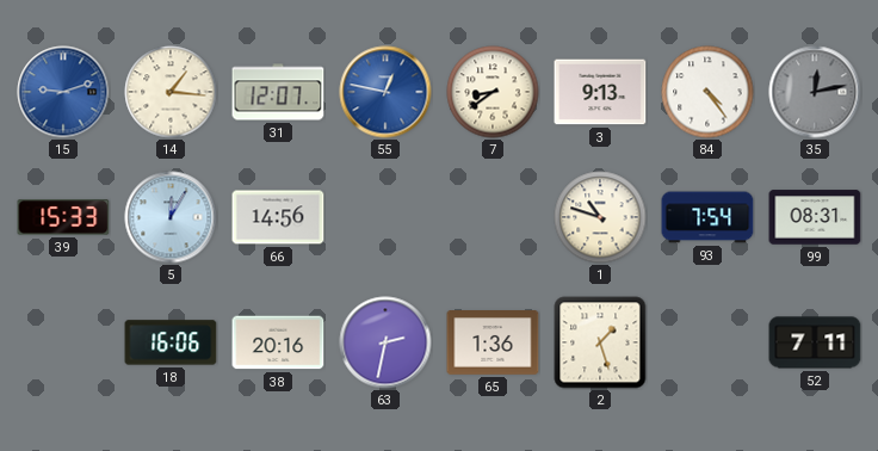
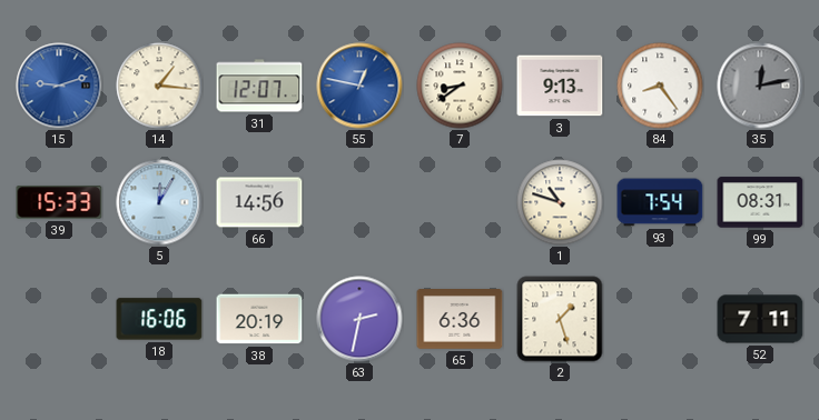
84: 4:24 -> 8:24 (660, 86)
38: 20:16 -> 20:19 (259, 319)
65: 1:36 -> 6:36 (460, 320)
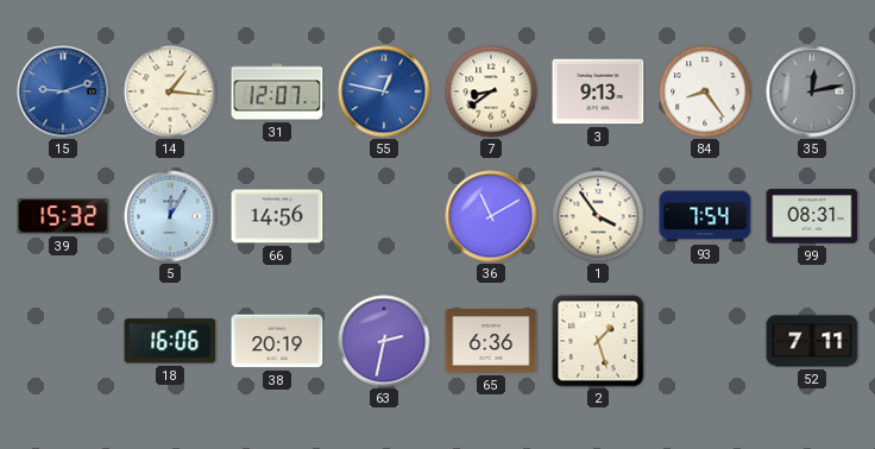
39: 15:33 -> 15:32 (63, 216)
36: none -> 11:10 (491, 216)
1: 10:48 -> 3:54 (598, 216)
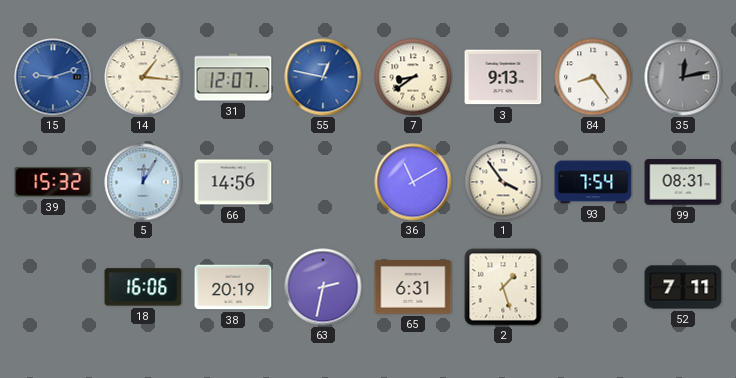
65: 6:36 -> 6:31 (413, 288)
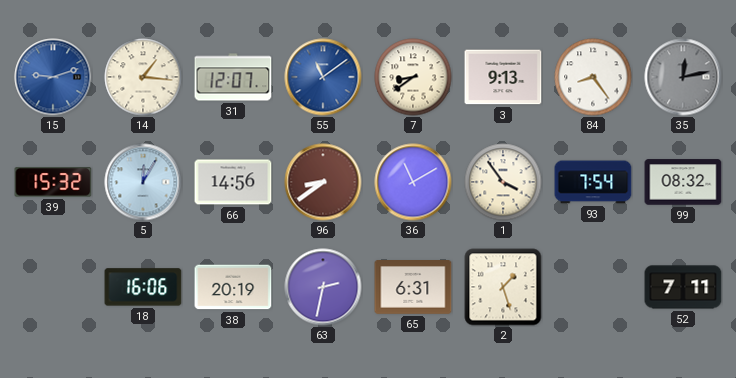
55: 12:47 -> 11:09 (323, 77)
96: none -> 8:39 (323, 182)
99: 08:31 -> 08:32 (683, 182)
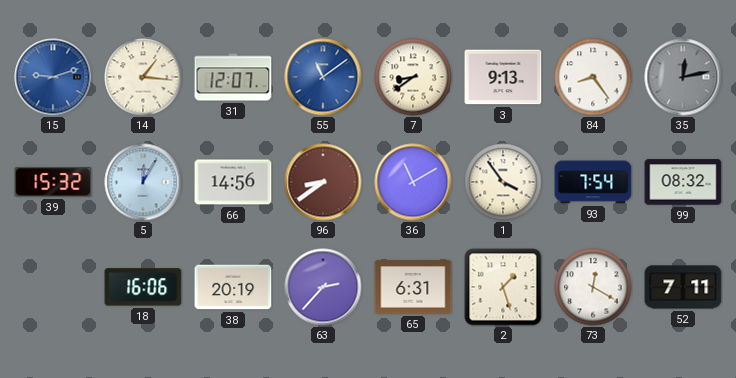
63: 2:32 -> 2:37 (323, 287)
73: none -> 12:20 (593, 287)
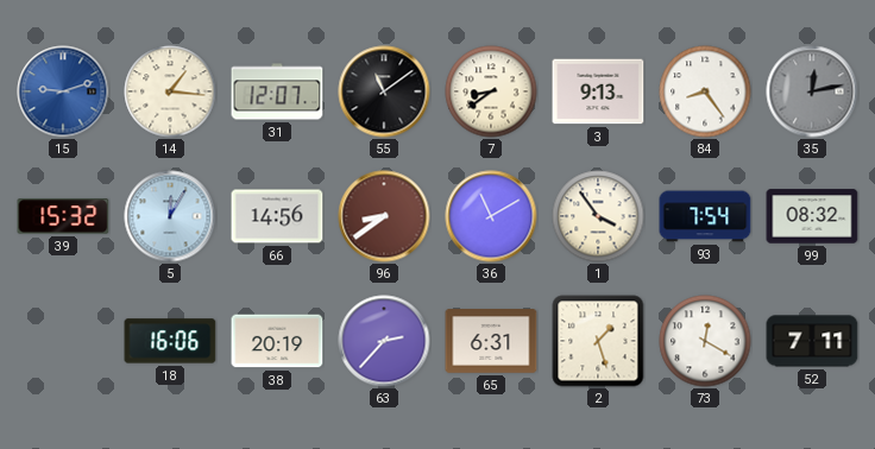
55 dial: blue -> black (384, 91)
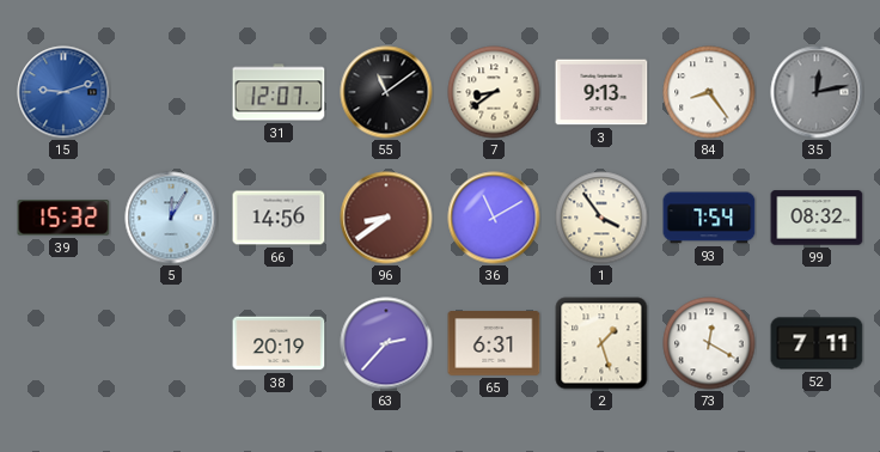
14: 1:16 -> none (170, 91)
18: 16:06 -> none (170, 341)
